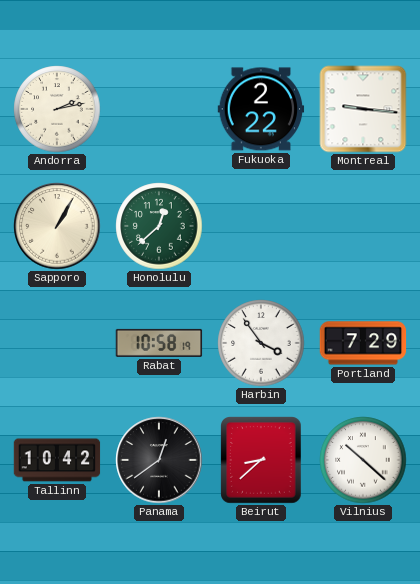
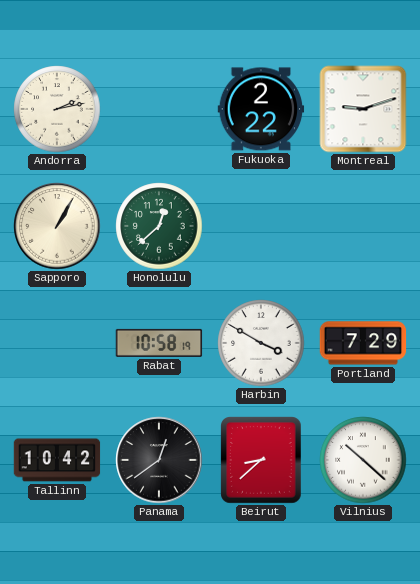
Montreal: 9:16 -> 9:12 (363, 109)
Harbin: 3:54 -> 3:50 (261, 343)
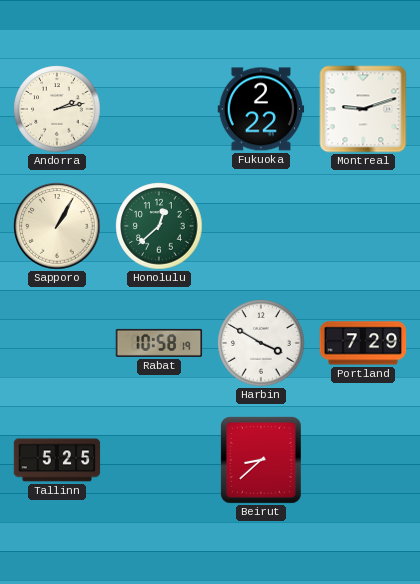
Tallinn: 10:42 -> 5:25 (57, 460)
Panama: 12:39 -> none (159, 460)
Vilnius: 10:22 -> none (363, 460)
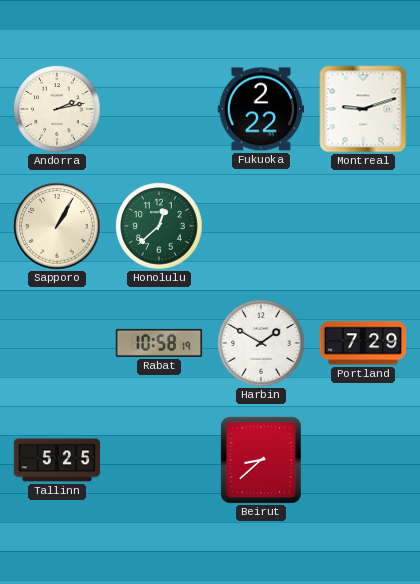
Harbin: 3:50 -> 1:50 (261, 343)
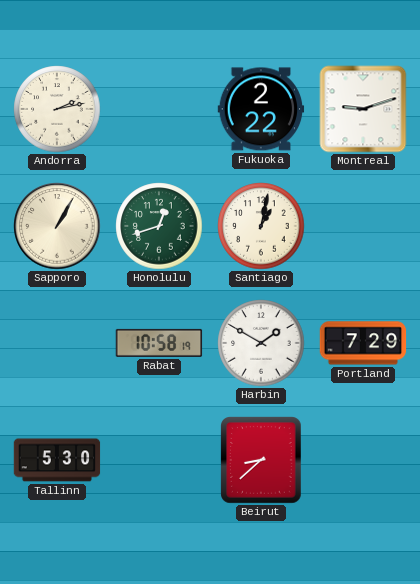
Honolulu: 12:38 -> 12:42 (159, 226)
Santiago: none -> 1:02 (261, 226)
Tallinn: 5:25 -> 5:30 (57, 460)
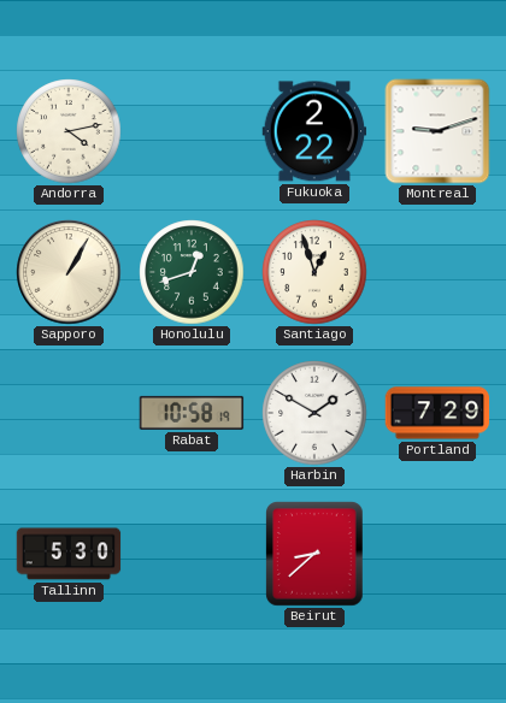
Andorra: 2:13 -> 4:13 (69, 131)
Santiago: 1:02 -> 12:57 (314, 272)
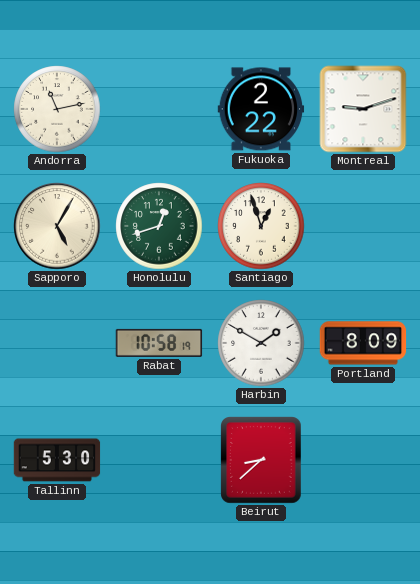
Andorra: 4:13 -> 11:13 (57, 109)
Sapporo: 1:05 -> 5:05 (57, 226)
Portland: 7:29 -> 8:09 (363, 343)
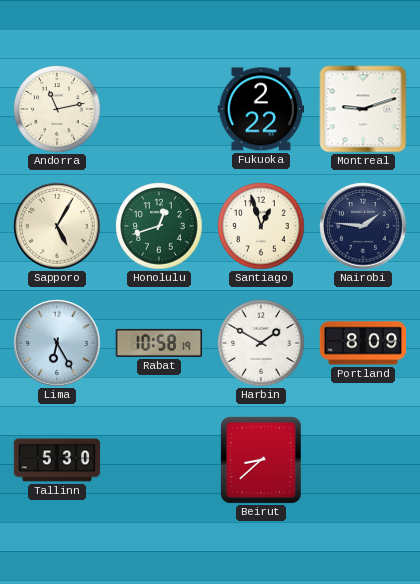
Nairobi: none -> 1:46 (363, 226)
Lima: none -> 6:25 (57, 343)
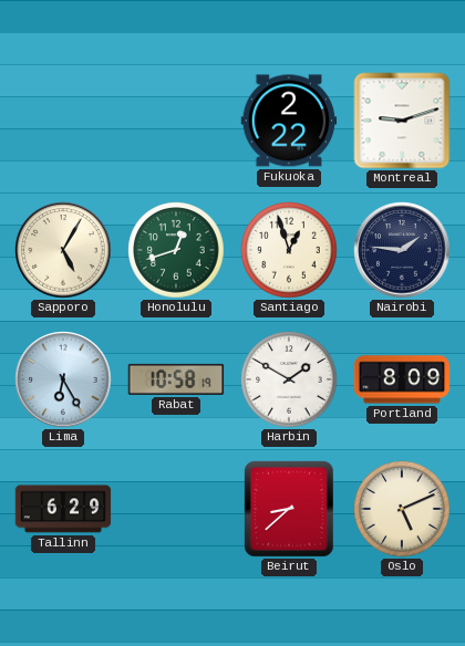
Andorra: 11:13 -> none (57, 109)
Tallinn: 5:30 -> 6:29 (63, 509)
Oslo: none -> 5:11 (402, 509)
